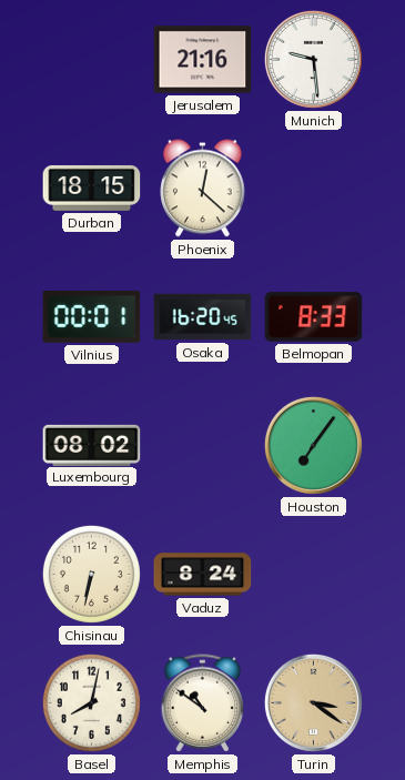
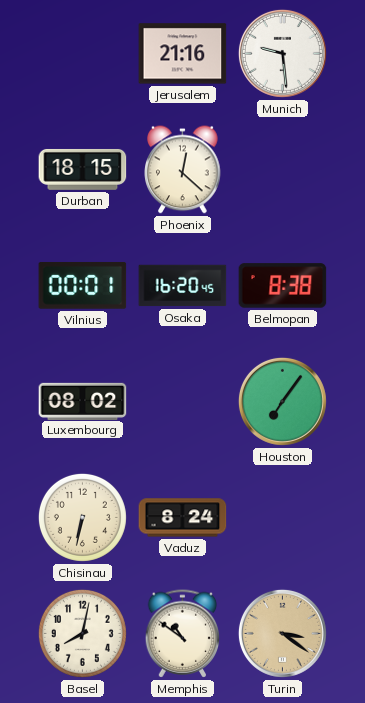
Belmopan: 8:33 -> 8:38 (283, 286)
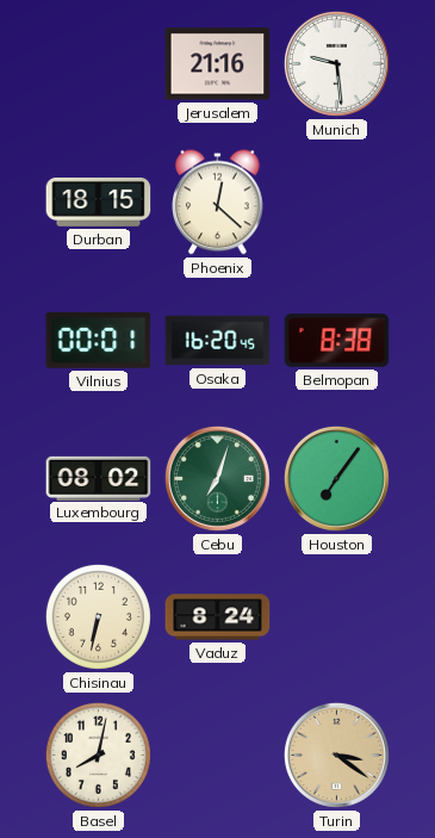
Cebu: none -> 7:03 (217, 478)
Memphis: 10:51 -> none (183, 634)
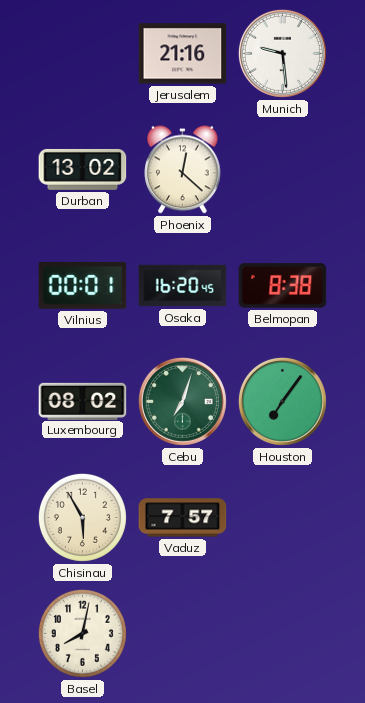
Durban: 18:15 -> 13:02 (83, 169)
Chisinau: 6:32 -> 5:55 (82, 517)
Vaduz: 8:24 -> 7:57 (183, 518)
Turin: 3:21 -> none (336, 755)
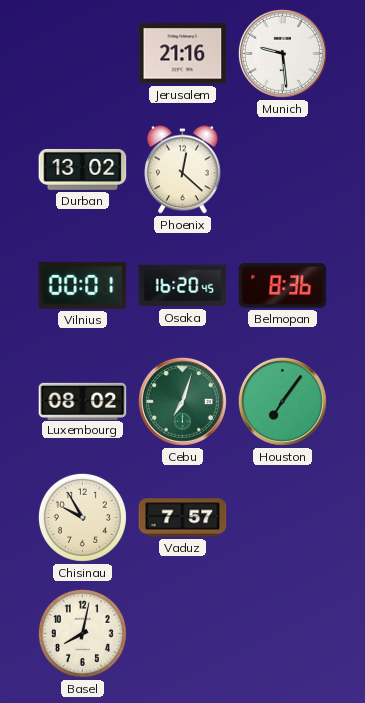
Belmopan: 8:38 -> 8:36 (283, 286)
Chisinau: 5:55 -> 9:55 (82, 517)
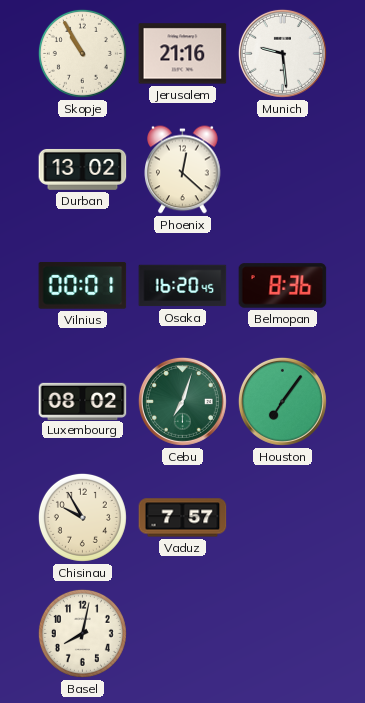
Skopje: none -> 10:55 (82, 53)
